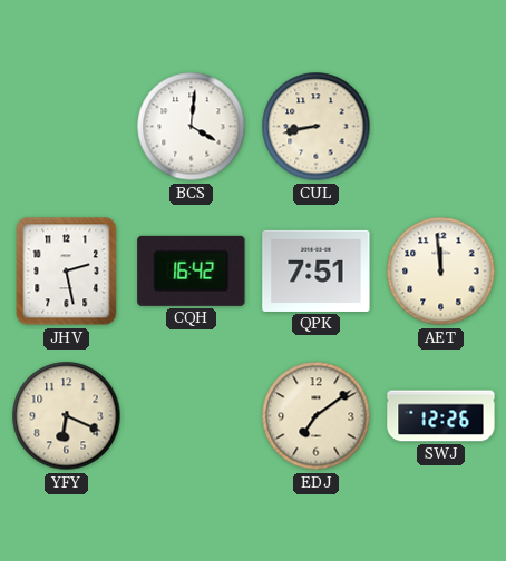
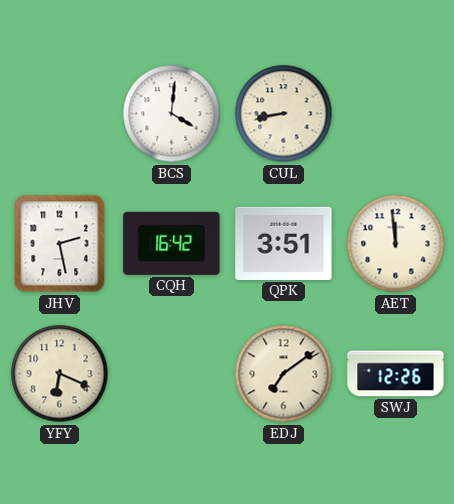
QPK: 7:51 -> 3:51 (284, 243)
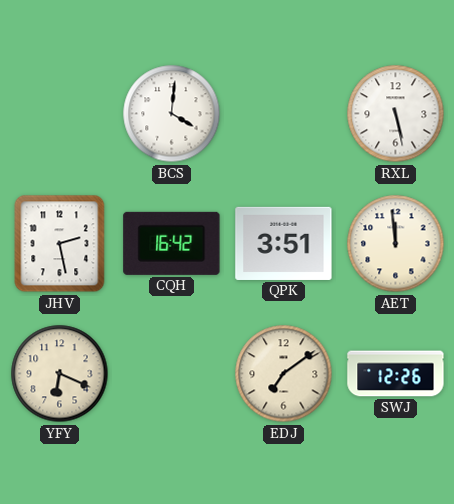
CUL: 8:43 -> none (284, 114)
RXL: none -> 5:28 (396, 114)
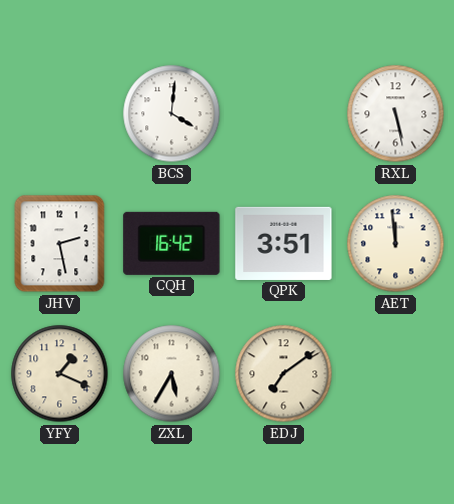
YFY: 6:19 -> 1:19 (60, 374)
ZXL: none -> 5:35 (172, 374)
SWJ: 12:26 -> none (396, 374)
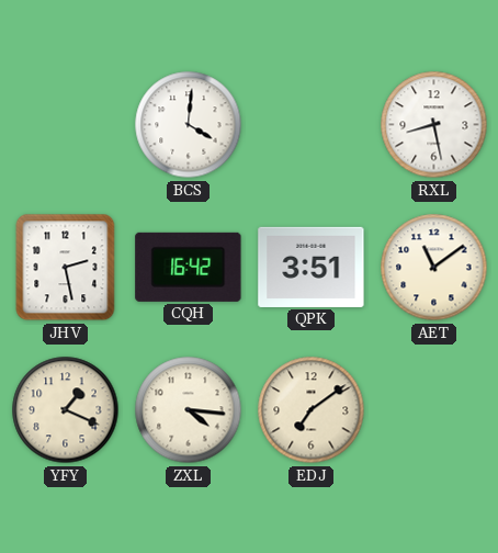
RXL: 5:28 -> 8:28 (434, 125)
AET: 11:59 -> 11:09 (434, 268)
ZXL: 5:35 -> 4:16 (189, 410)
